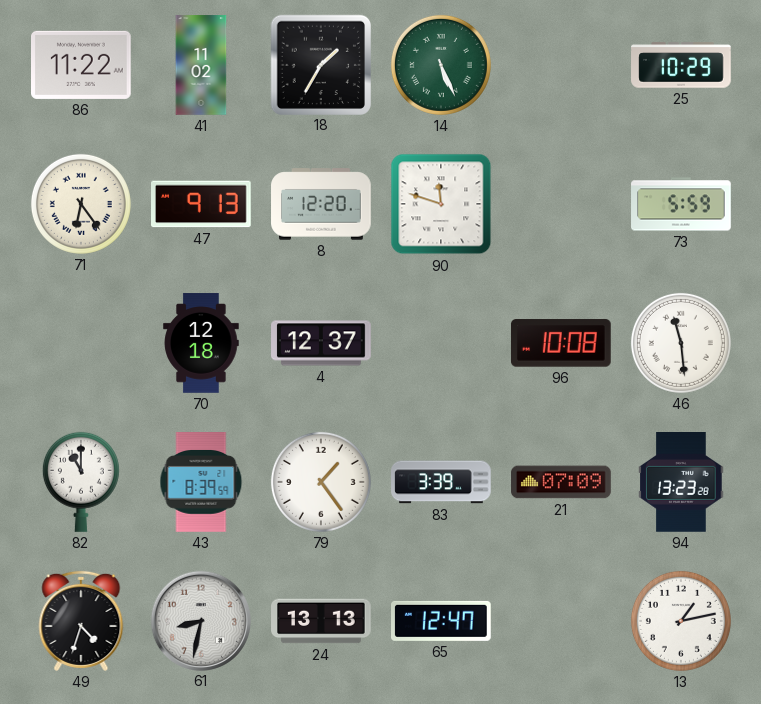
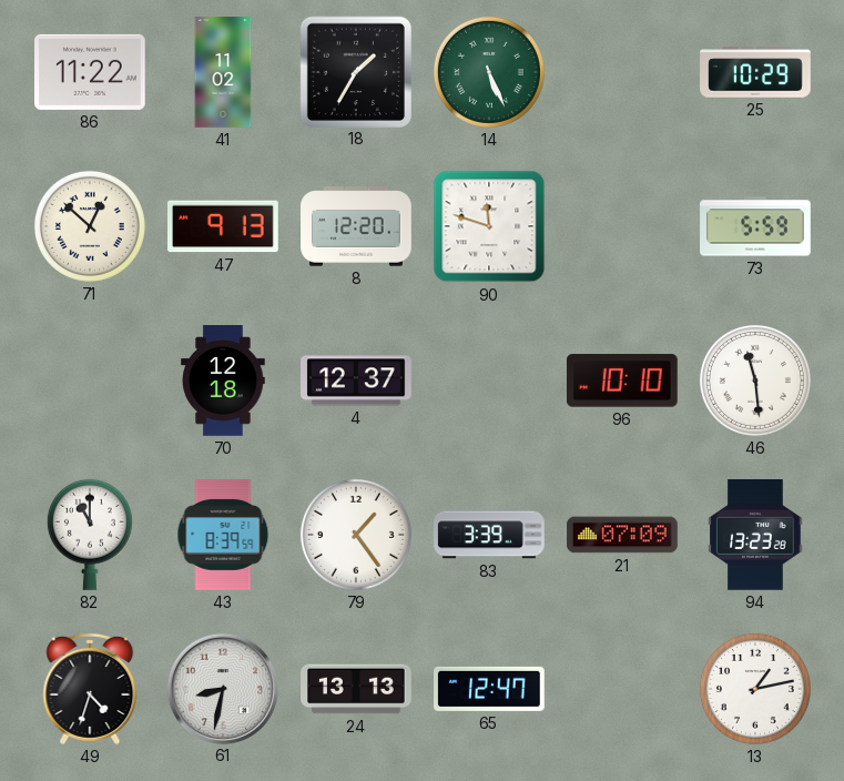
71: 6:24 -> 12:52 (90, 226)
96: 10:08 -> 10:10 (622, 381)
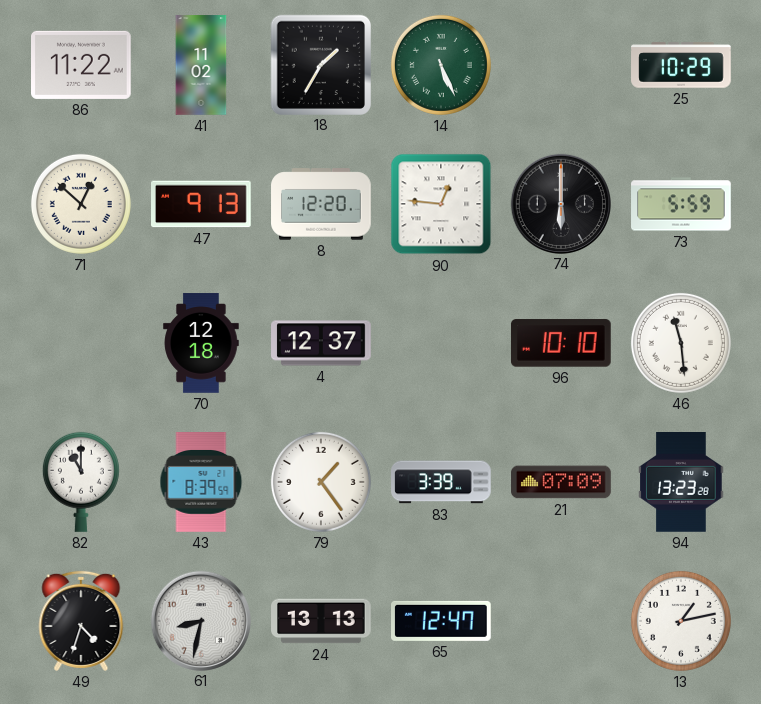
90: 11:48 -> 12:46 (441, 204)
74: none -> 6:00 (560, 203)
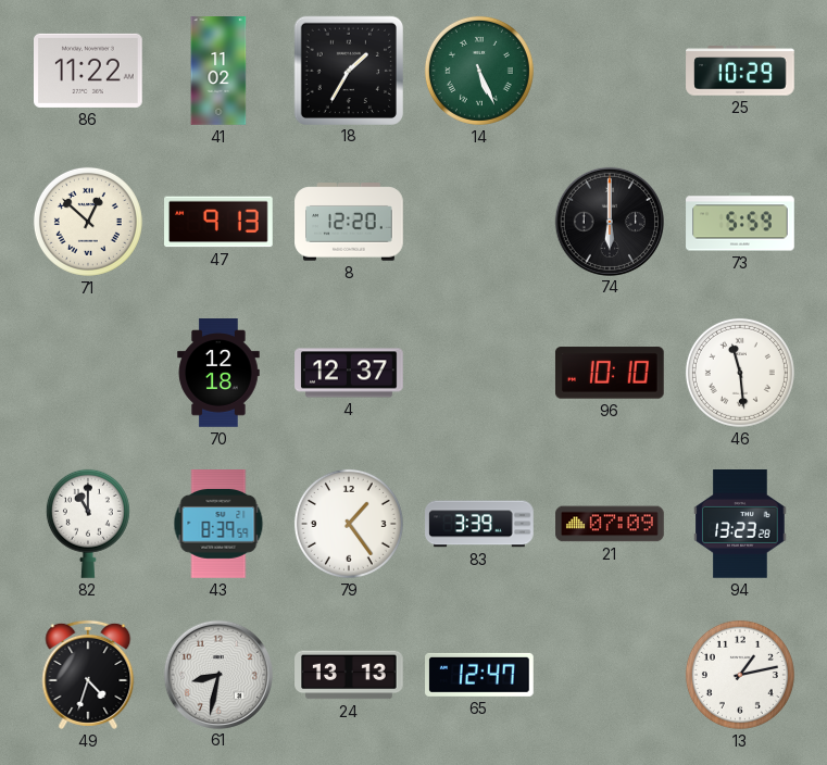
90: 12:46 -> none (441, 204)
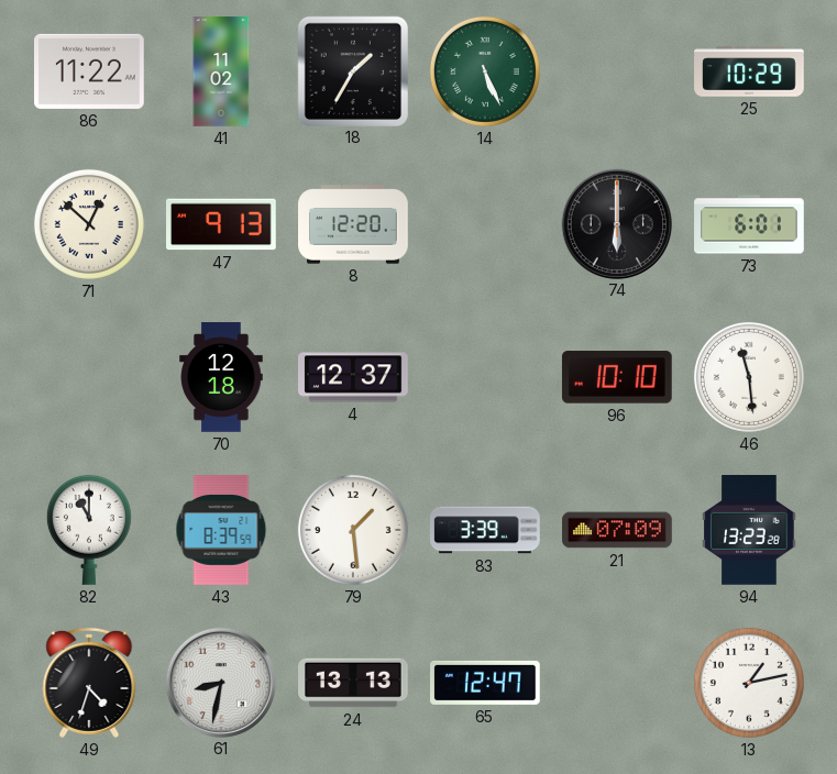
73: 5:59 -> 6:01 (749, 224)
79: 1:24 -> 1:29 (353, 530)
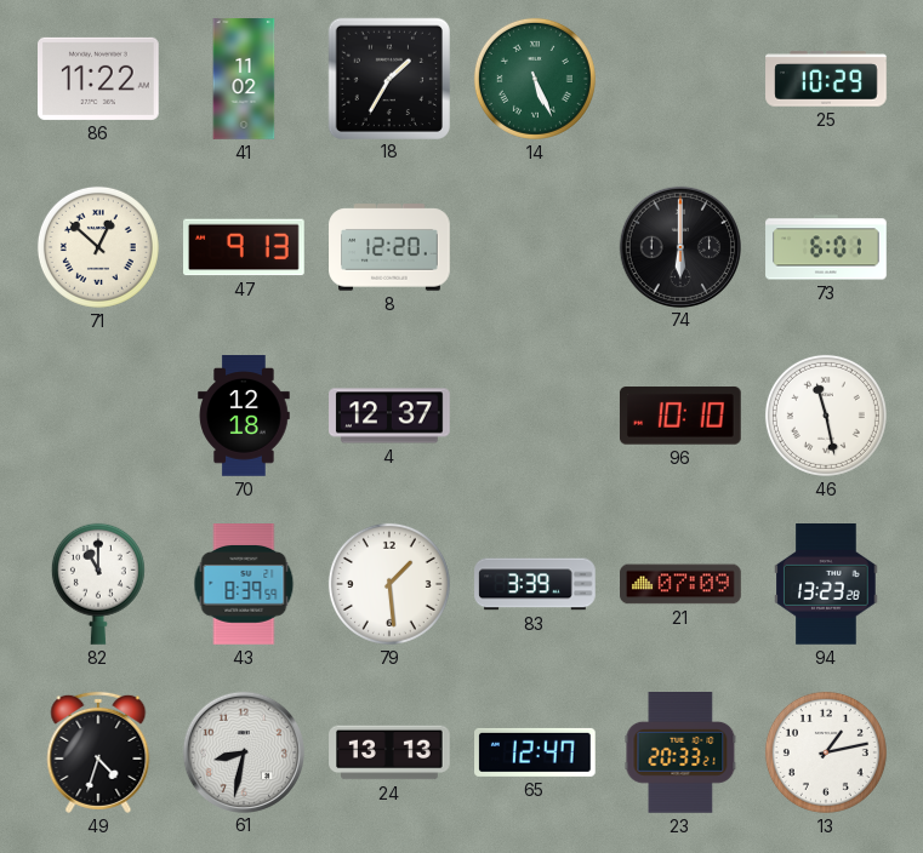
46: 11:29 -> 11:28 (826, 416)
23: none -> 20:33 (680, 754)
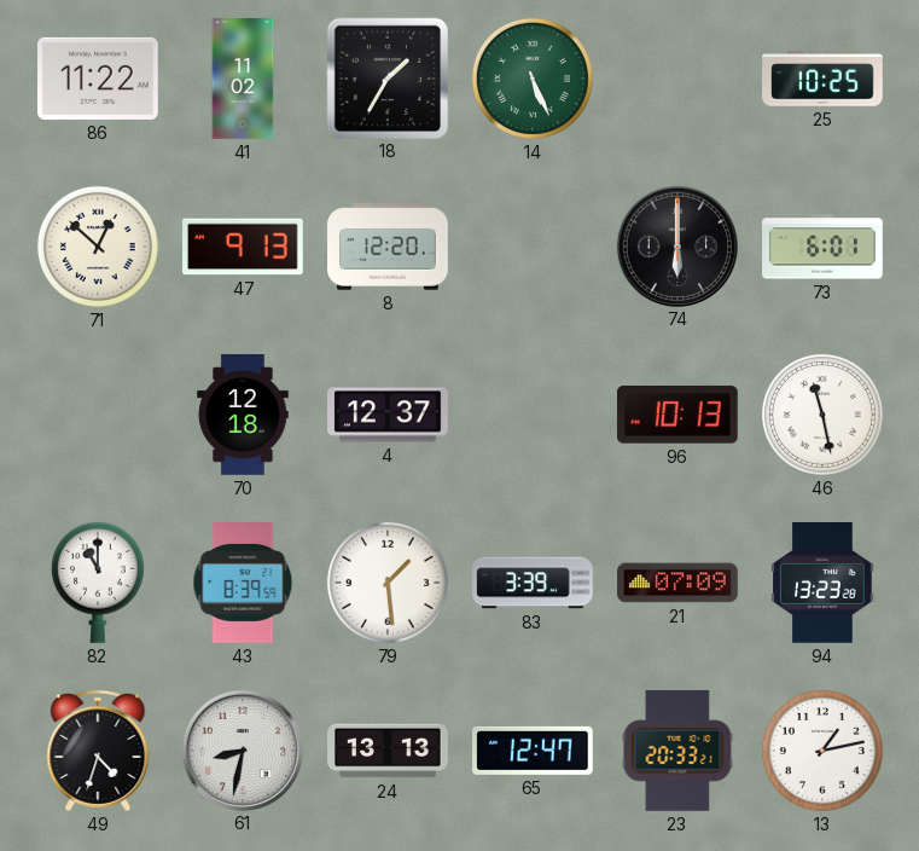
25: 10:29 -> 10:25 (822, 79)
96: 10:10 -> 10:13 (677, 415)
